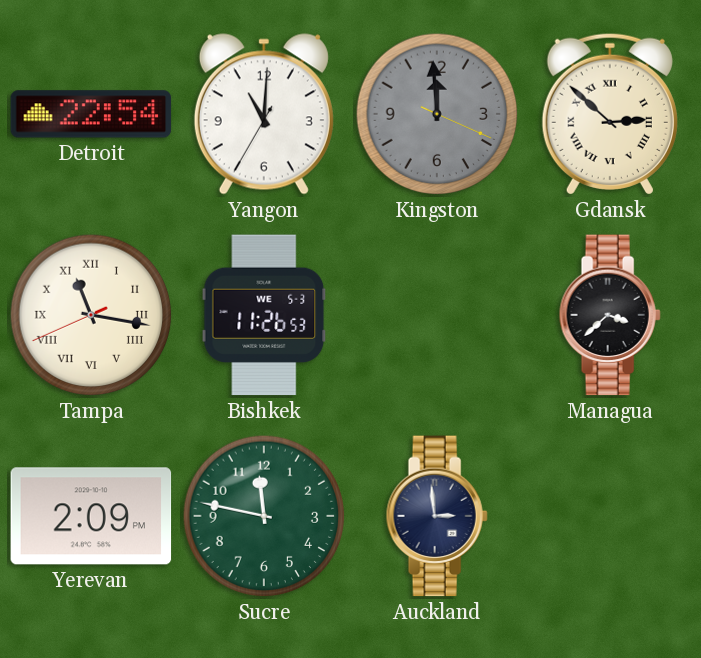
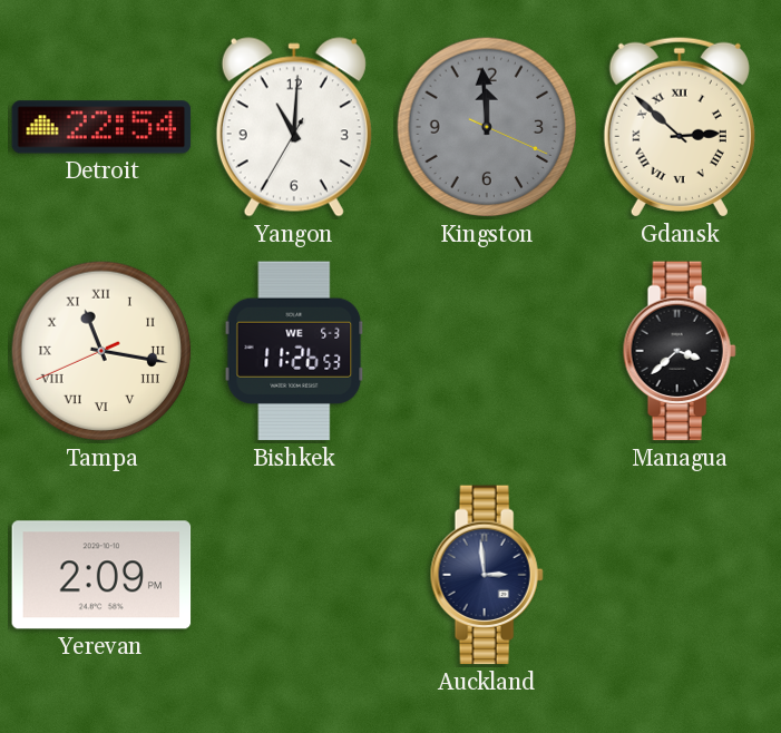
Sucre: 11:47 -> none (264, 516)
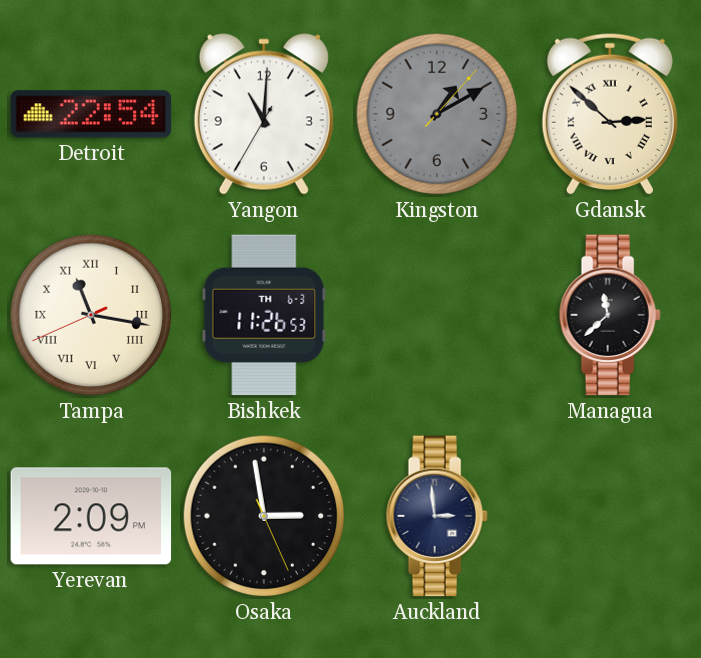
Kingston: 11:59 -> 1:10 (437, 114)
Bishkek date: WE 5-3 -> TH 6-3 (264, 315)
Managua: 3:38 -> 11:38 (610, 315)
Osaka: none -> 2:58 (264, 516)
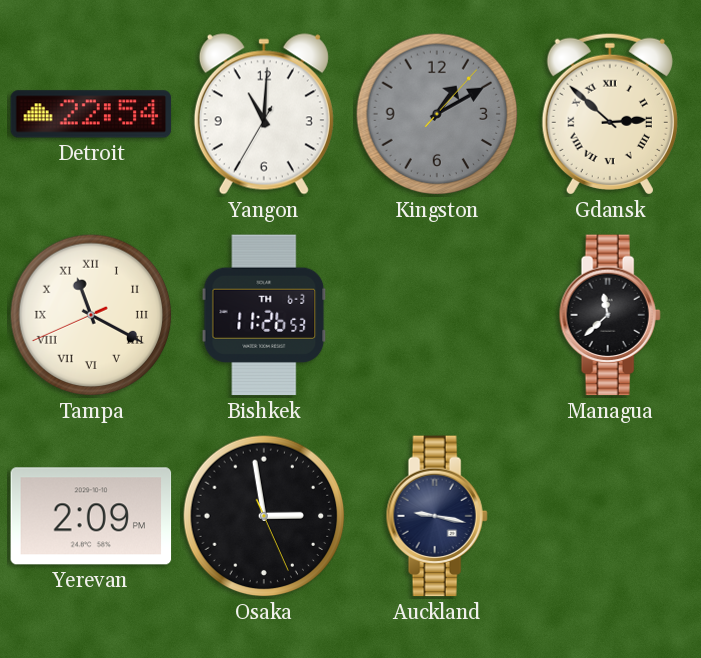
Tampa: 11:16 -> 11:19 (91, 315)
Auckland: 2:59 -> 9:17 (437, 516)
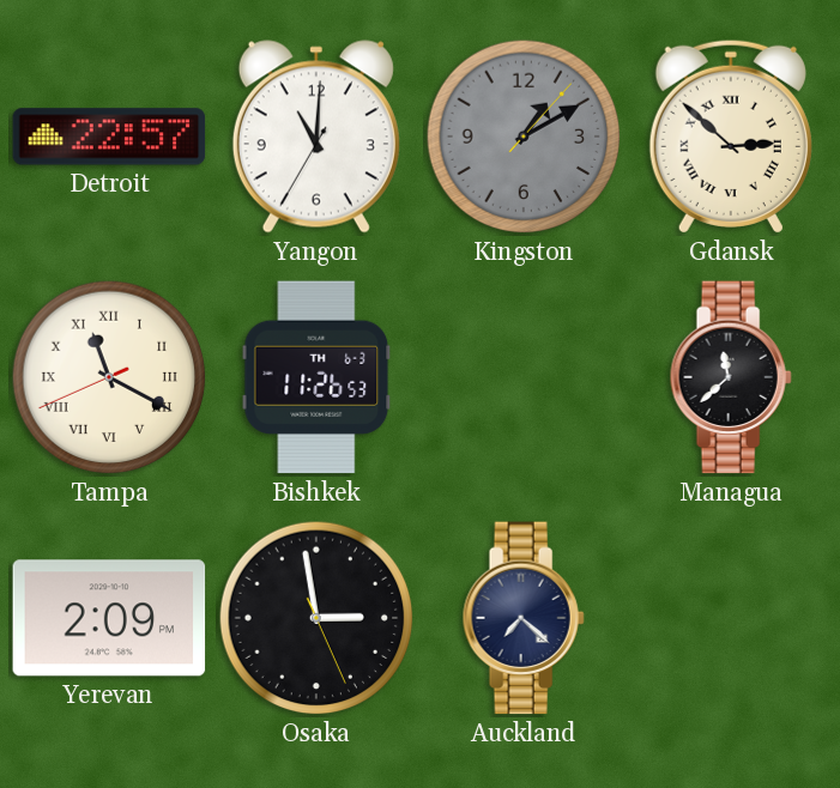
Detroit: 22:54 -> 22:57 (109, 137)
Auckland: 9:17 -> 7:22 (524, 618)
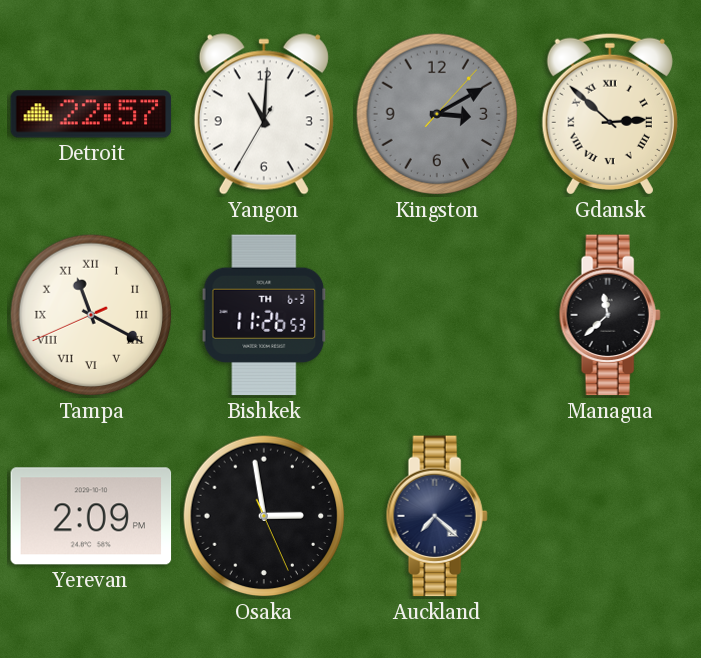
Kingston: 1:10 -> 3:10 (437, 114)
